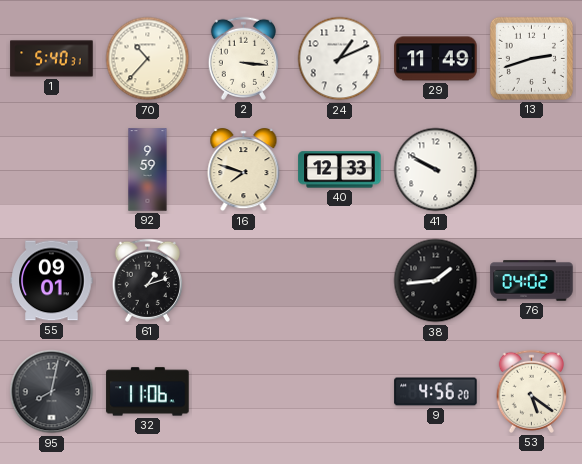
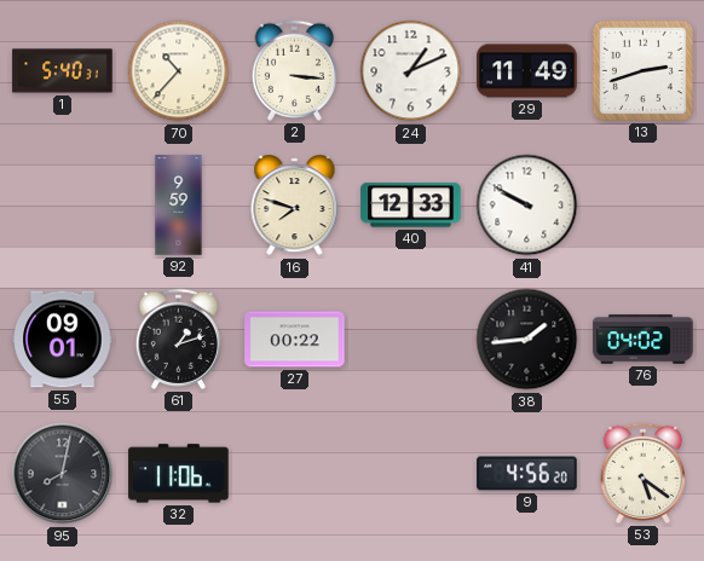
27: none -> 00:22 (295, 340)
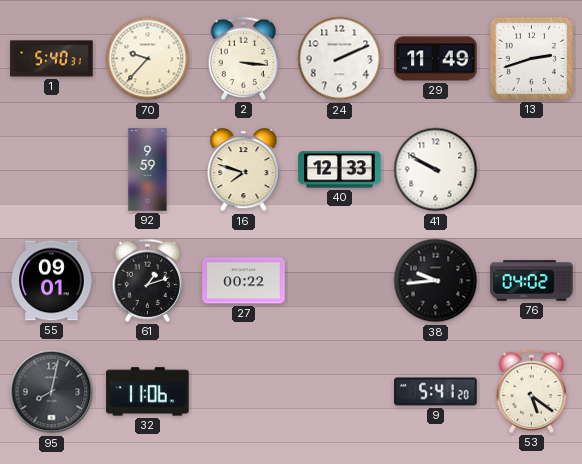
70: 10:37 -> 9:37 (148, 59)
24: 1:11 -> 2:11 (340, 59)
38: 1:44 -> 9:44 (436, 281)
9: 4:56 -> 5:41 (436, 392)
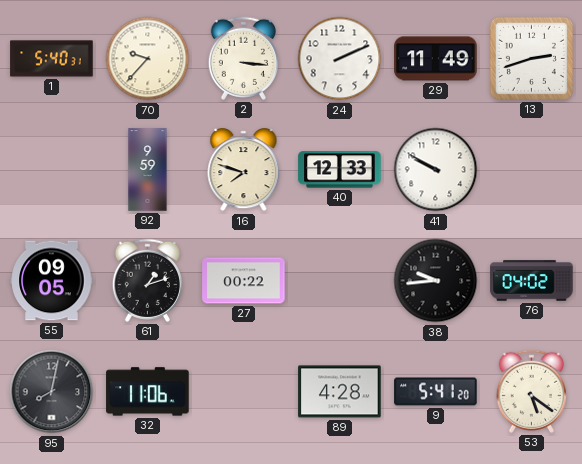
55: 09:01 -> 09:05 (52, 281)
89: none -> 4:28 (340, 392)
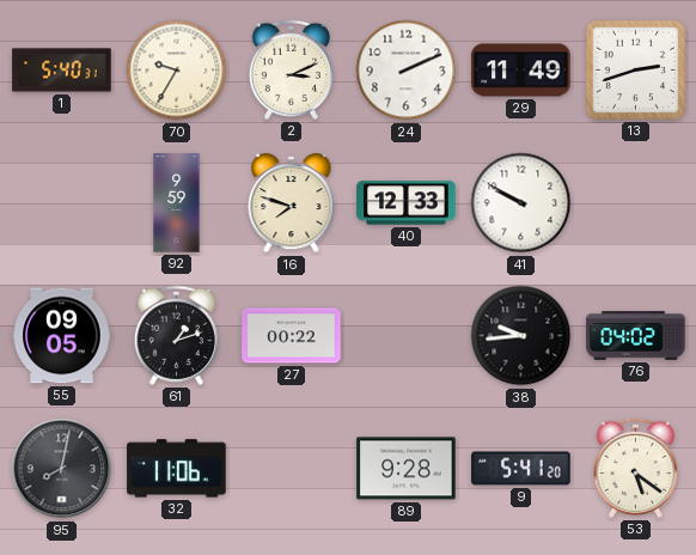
70: 9:37 -> 9:35 (177, 71)
2: 3:16 -> 3:11 (291, 69)
89: 4:28 -> 9:28 (407, 469)
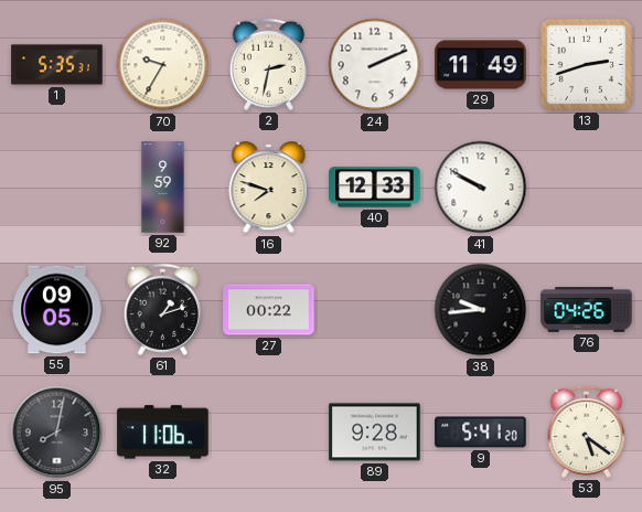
1: 5:40 -> 5:35 (57, 65)
2: 3:11 -> 2:32 (268, 64)
76: 04:02 -> 04:26 (587, 310)
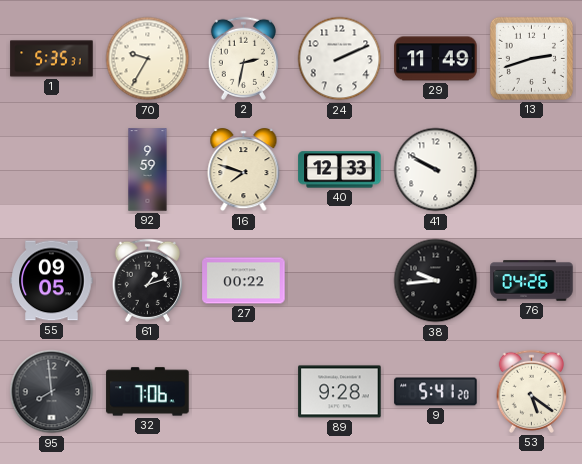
95: 8:02 -> 7:59 (52, 392)
32: 11:06 -> 7:06 (148, 392)
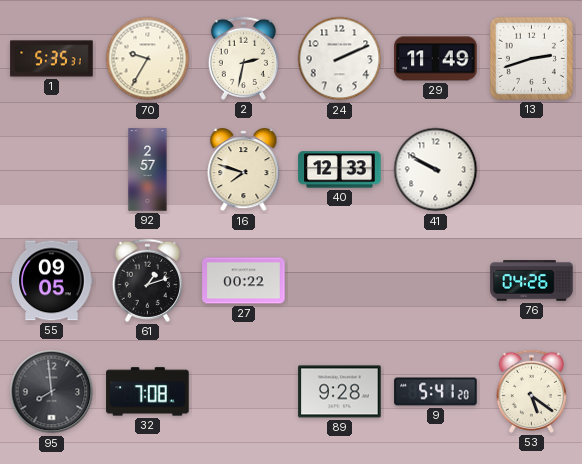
92: 9:59 -> 2:57 (148, 170)
38: 9:44 -> none (436, 281)
32: 7:06 -> 7:08 (148, 392)
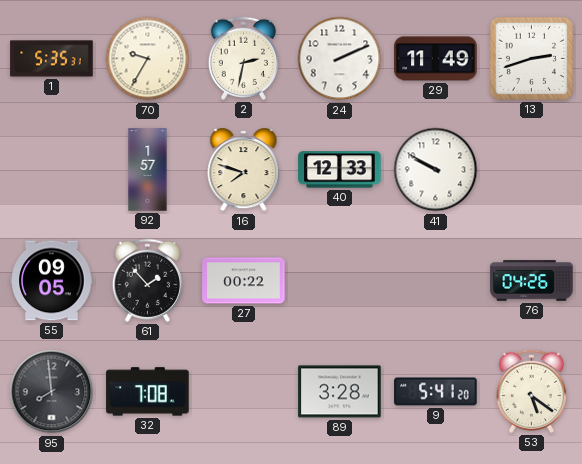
92: 2:57 -> 1:57 (148, 170)
61: 1:12 -> 1:53 (147, 280)
89: 9:28 -> 3:28 (340, 392)
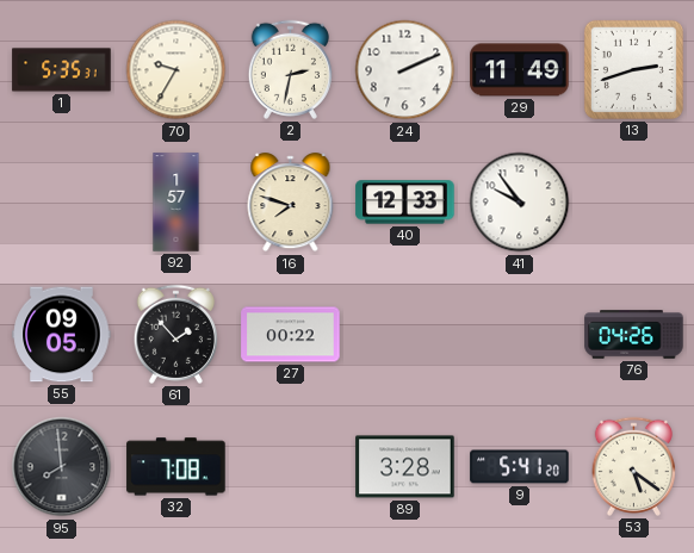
41: 9:50 -> 9:54 (520, 203)
